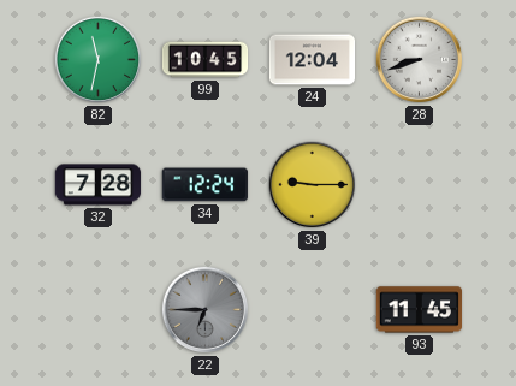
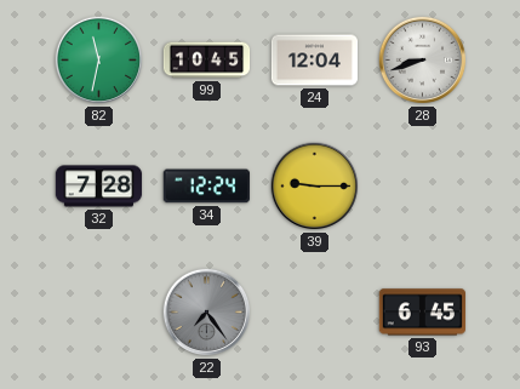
22: 6:45 -> 7:24 (207, 313)
93: 11:45 -> 6:45 (422, 313)
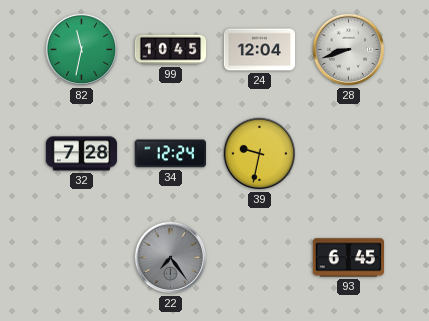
39: 9:15 -> 9:32 (260, 154)
